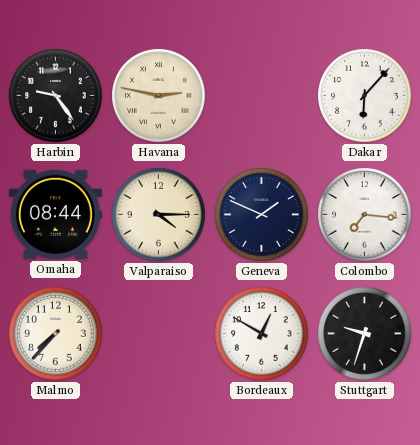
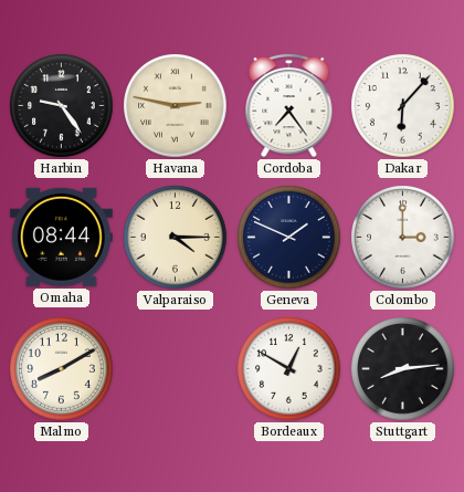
Cordoba: none -> 7:24 (289, 105)
Colombo: 7:16 -> 3:00 (403, 238)
Malmo: 7:37 -> 8:10 (62, 369)
Stuttgart: 9:33 -> 8:14 (403, 369)
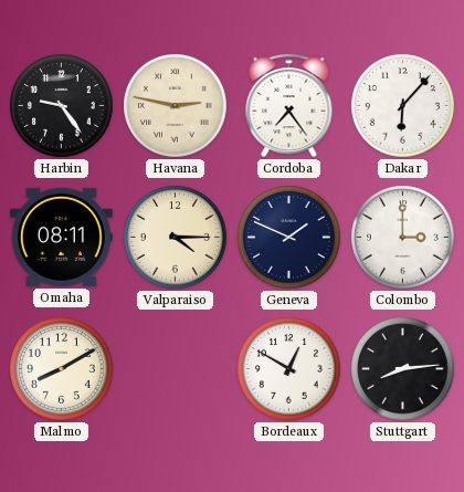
Omaha: 08:44 -> 08:11 (61, 237)
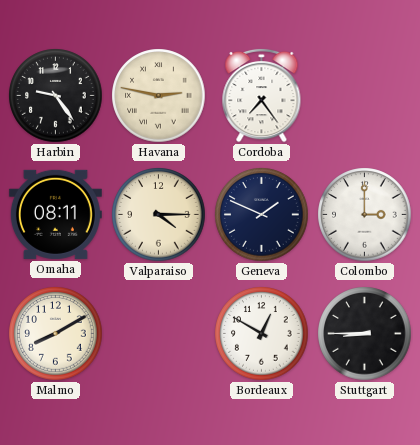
Dakar: 6:07 -> none (403, 106)
Stuttgart: 8:14 -> 8:45 (365, 334)
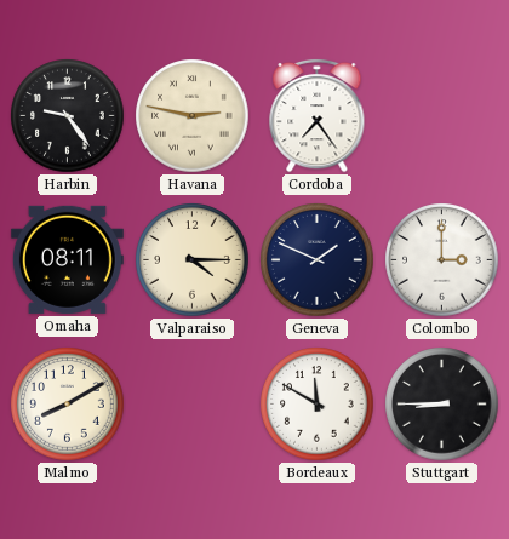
Bordeaux: 12:50 -> 11:50 (318, 405)
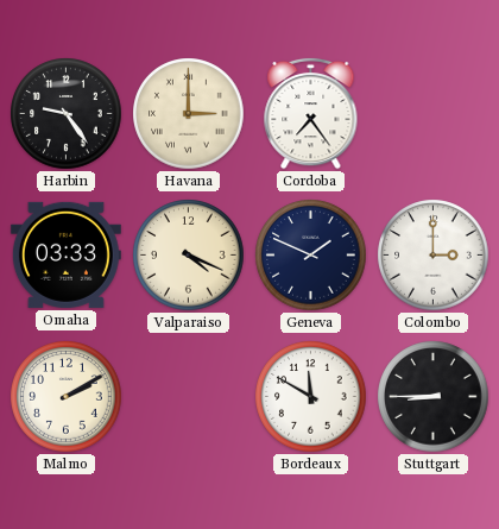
Havana: 2:47 -> 3:00 (189, 114)
Omaha: 08:11 -> 03:33 (65, 254)
Valparaiso: 4:15 -> 4:19 (189, 256)
Malmo: 8:10 -> 2:10 (67, 397)
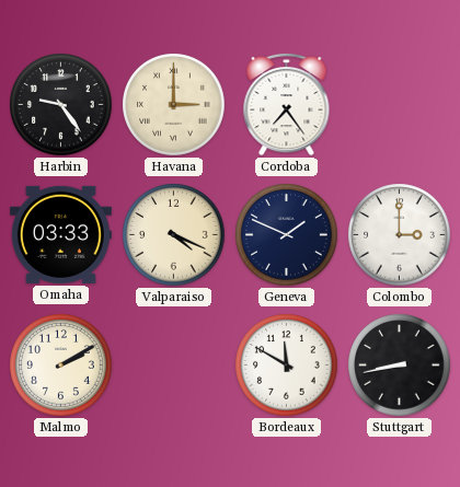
Stuttgart: 8:45 -> 8:43 (400, 366)
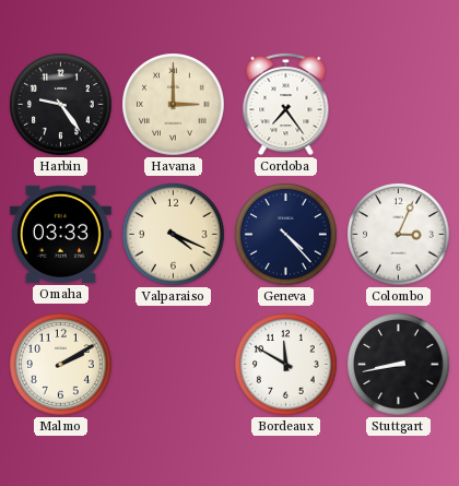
Geneva: 1:49 -> 4:23 (286, 235)
Colombo: 3:00 -> 3:04 (399, 235)
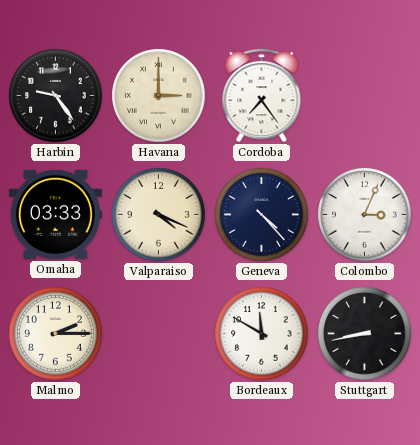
Malmo: 2:10 -> 2:15 (56, 334)
